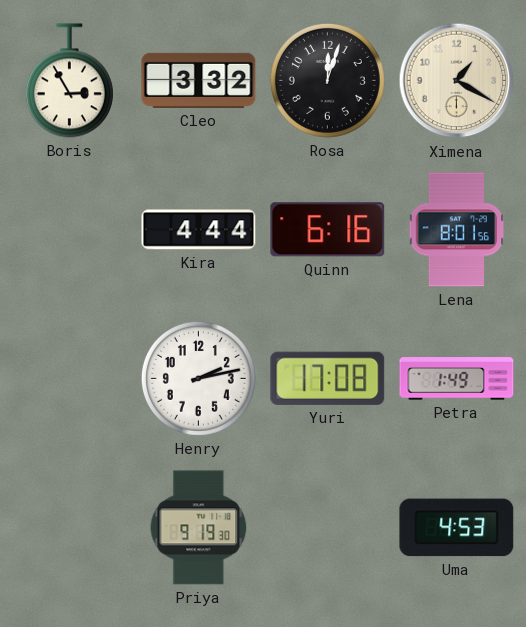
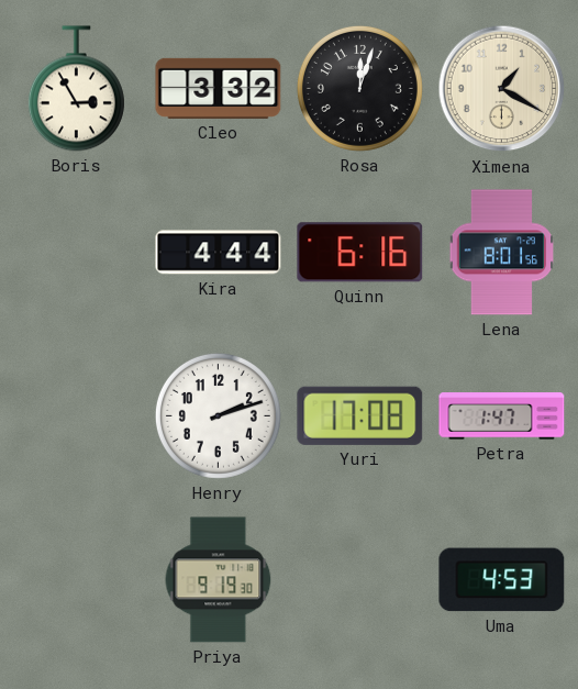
Henry: 2:13 -> 2:12 (218, 415)
Petra: 1:49 -> 1:47 (502, 416)
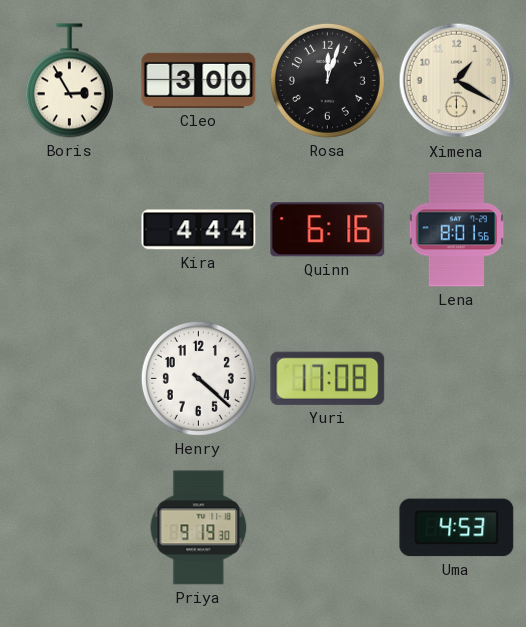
Cleo: 3:32 -> 3:00 (199, 80)
Henry: 2:12 -> 4:22 (198, 378)
Petra: 1:47 -> none (502, 416)
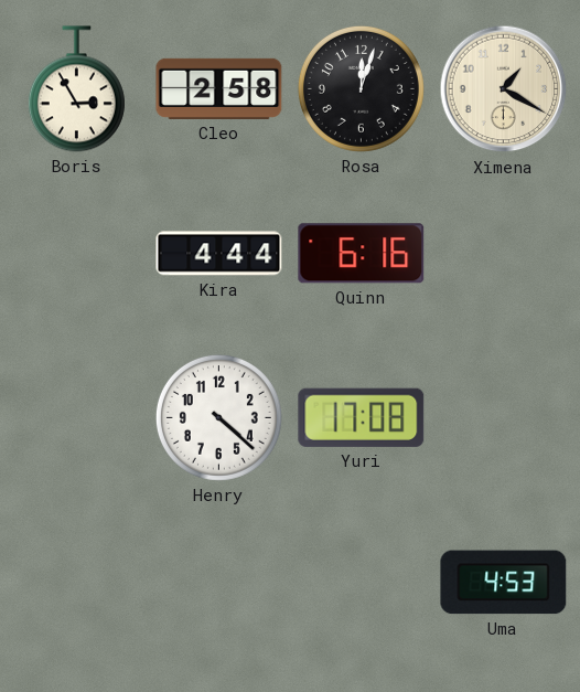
Cleo: 3:00 -> 2:58 (219, 88)
Lena: 8:01 -> none (457, 230)
Priya: 9:19 -> none (199, 528)
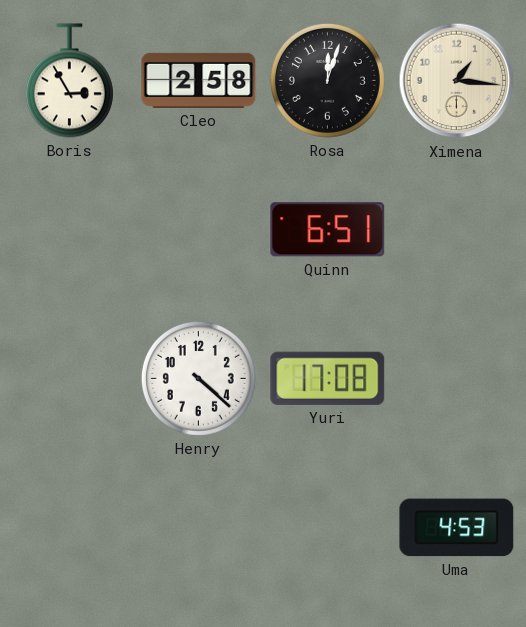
Ximena: 1:20 -> 1:16 (457, 81)
Kira: 4:44 -> none (219, 254)
Quinn: 6:16 -> 6:51 (328, 230)
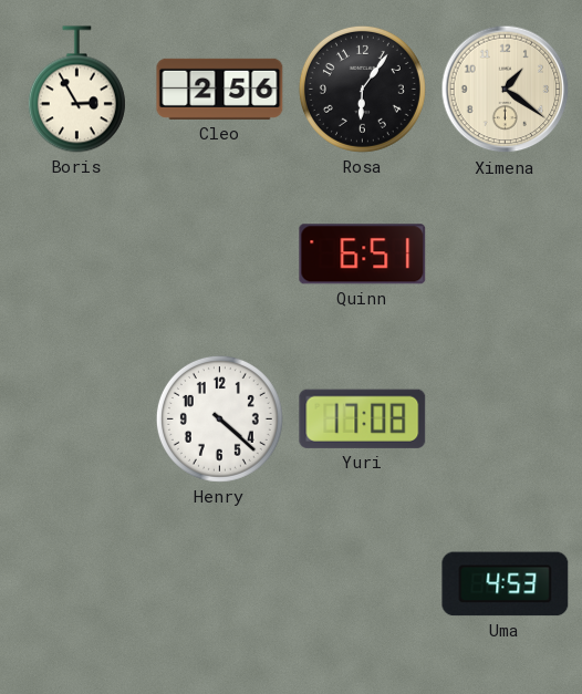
Cleo: 2:58 -> 2:56 (220, 89)
Rosa: 12:03 -> 6:06 (362, 89)
Ximena: 1:16 -> 1:21 (506, 90)
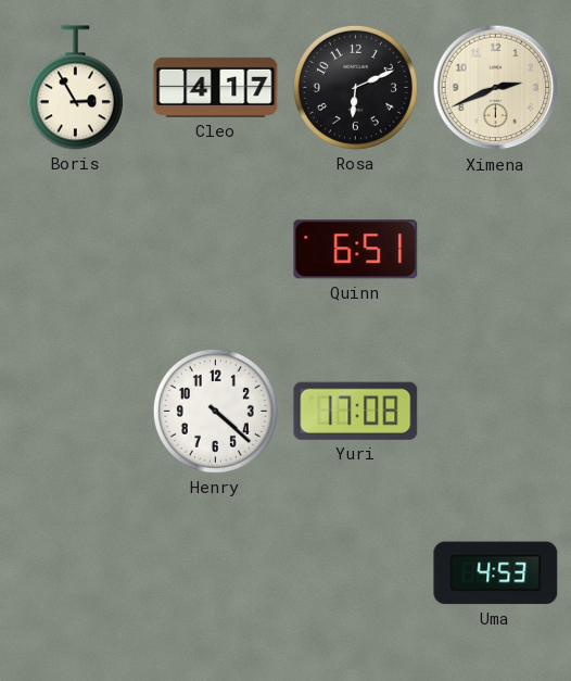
Cleo: 2:56 -> 4:17 (216, 87)
Rosa: 6:06 -> 6:11 (355, 87)
Ximena: 1:21 -> 2:41 (496, 88)
